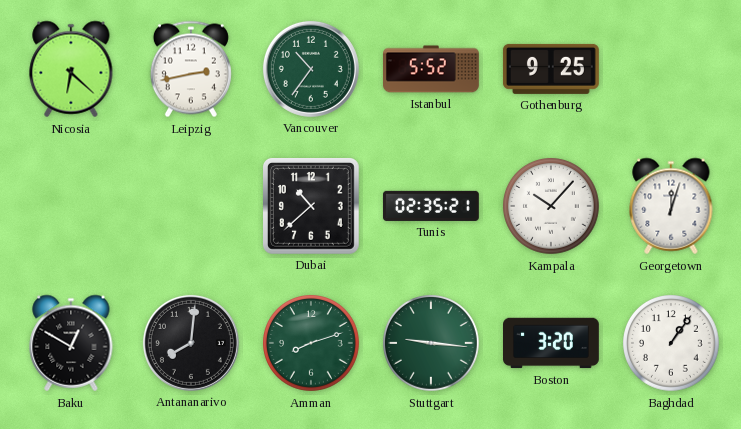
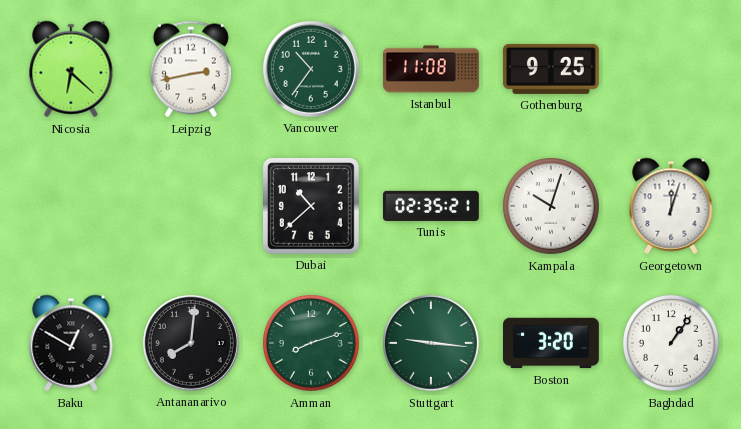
Istanbul: 5:52 -> 11:08 (432, 69)
Kampala: 10:07 -> 10:03 (552, 207)
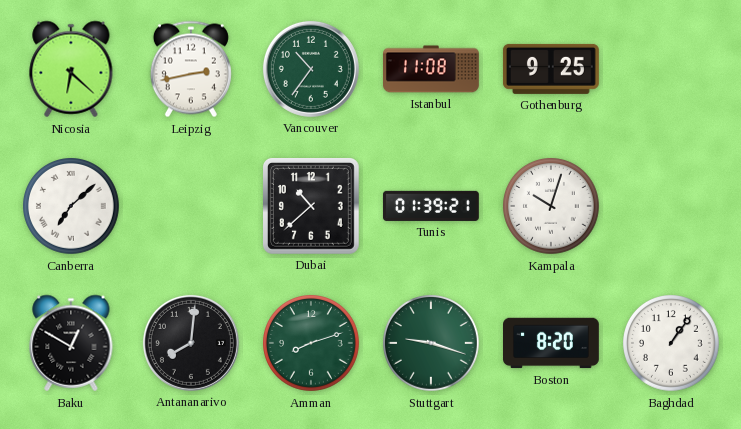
Canberra: none -> 7:08 (72, 207)
Tunis: 02:35 -> 01:39 (431, 206)
Georgetown: 12:03 -> none (671, 206)
Stuttgart: 9:16 -> 9:18 (432, 344)
Boston: 3:20 -> 8:20 (552, 343)
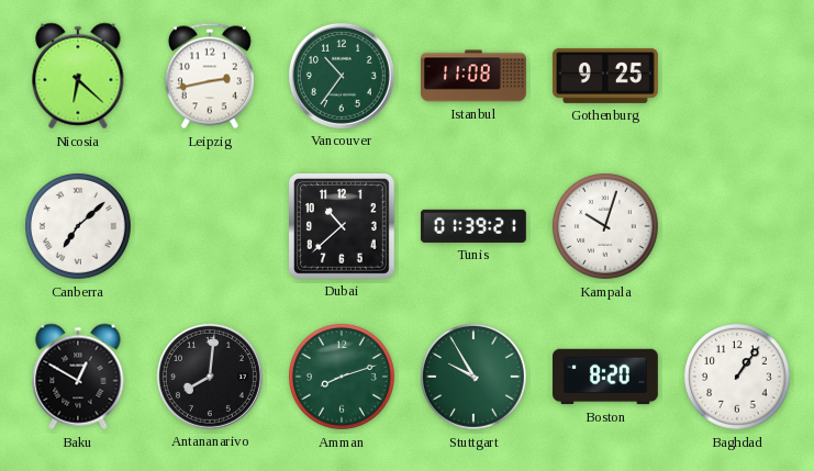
Stuttgart: 9:18 -> 9:55 (475, 378)
